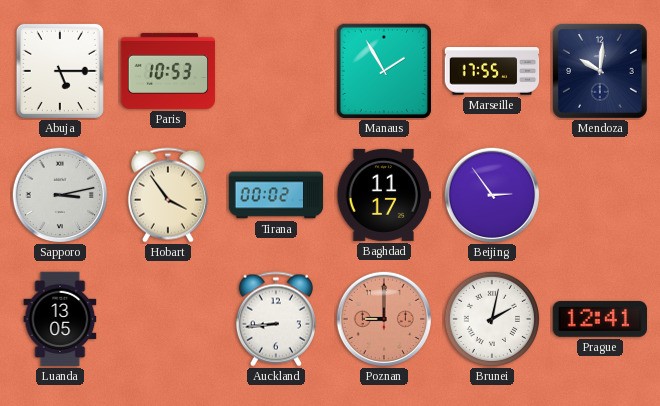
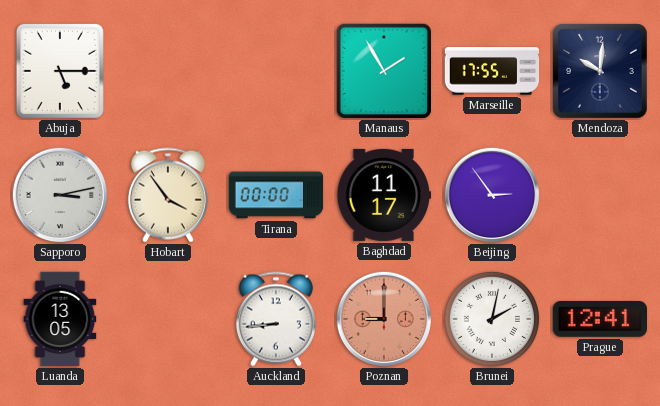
Paris: 10:53 -> none (168, 71)
Tirana: 00:02 -> 00:00 (276, 195)
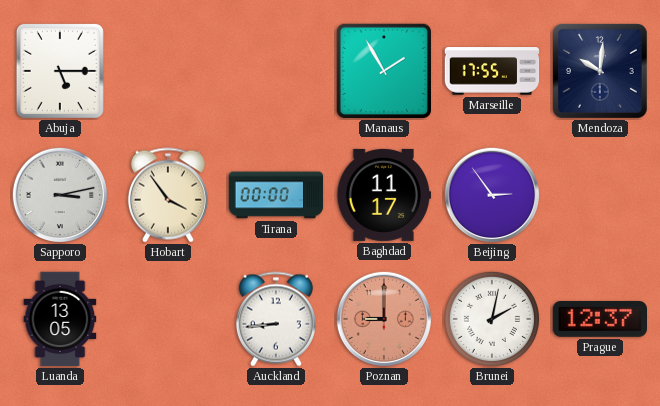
Prague: 12:41 -> 12:37 (599, 319)
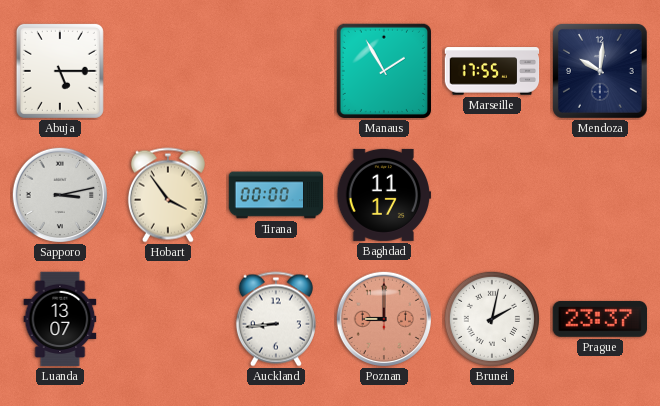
Beijing: 2:54 -> none (492, 195)
Luanda: 13:05 -> 13:07 (60, 319)
Prague: 12:37 -> 23:37 (599, 319)
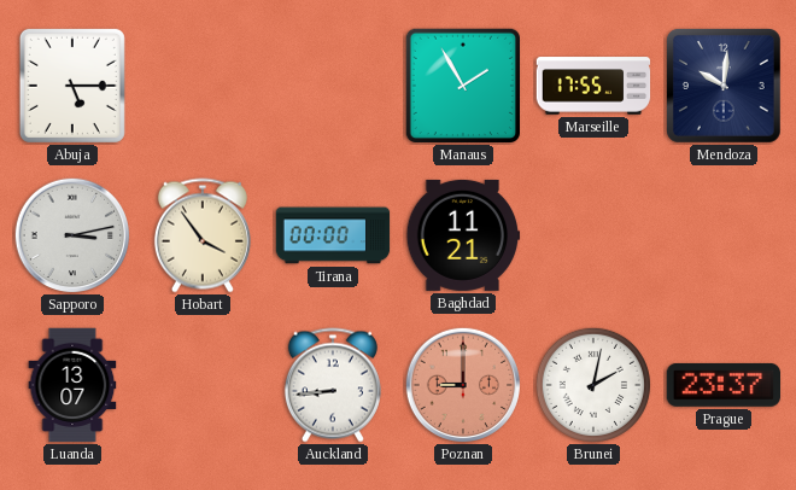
Baghdad: 11:17 -> 11:21 (463, 235)
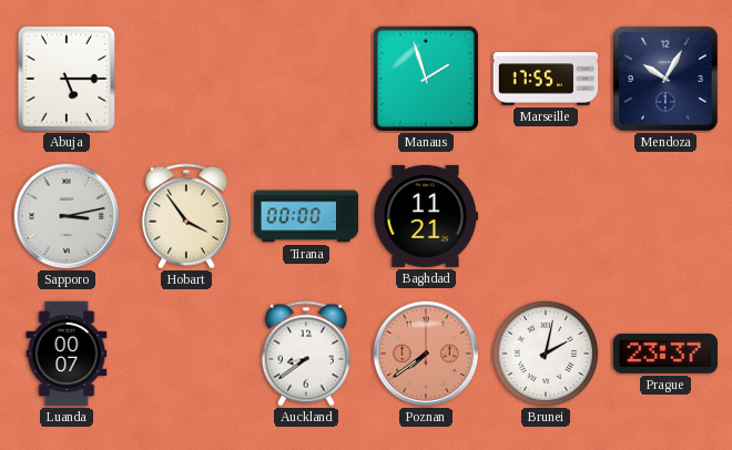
Manaus: 1:55 -> 1:57 (425, 78)
Mendoza: 10:01 -> 10:05 (667, 80)
Luanda: 13:07 -> 00:07 (67, 354)
Auckland: 8:44 -> 8:39 (306, 354)
Poznan: 9:00 -> 7:39 (426, 354)
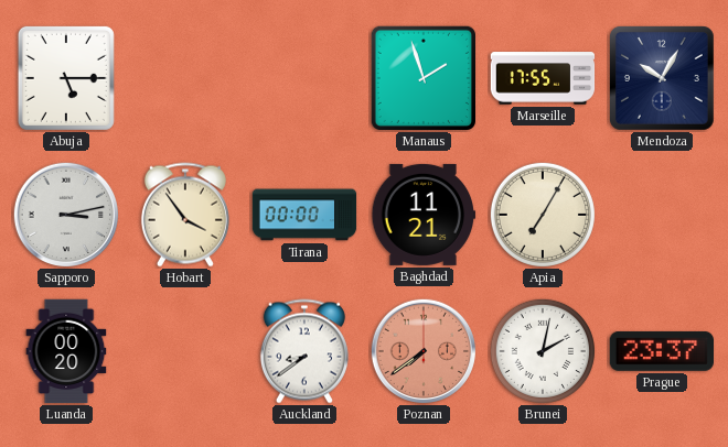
Apia: none -> 7:05 (543, 215)
Luanda: 00:07 -> 00:20 (66, 351)
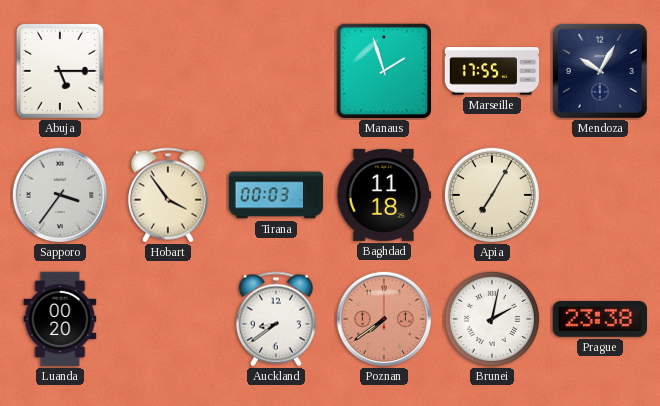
Sapporo: 3:13 -> 3:36 (60, 195)
Tirana: 00:00 -> 00:03 (276, 195)
Baghdad: 11:21 -> 11:18 (384, 195)
Prague: 23:37 -> 23:38 (599, 319)
